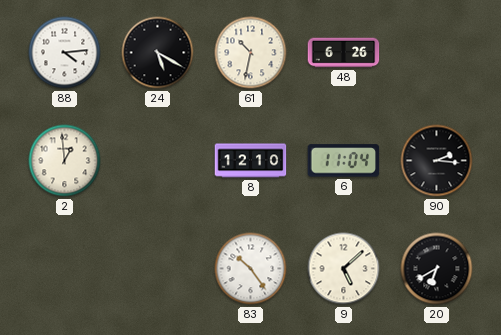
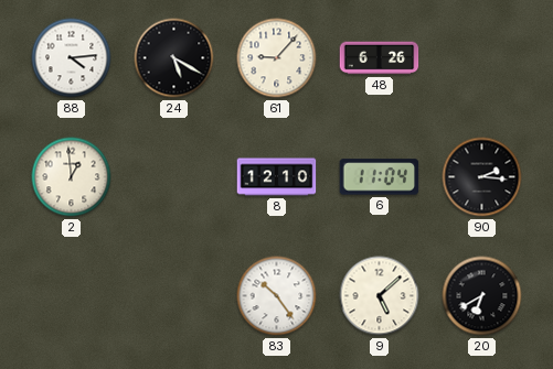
61: 10:32 -> 9:07 (277, 58)
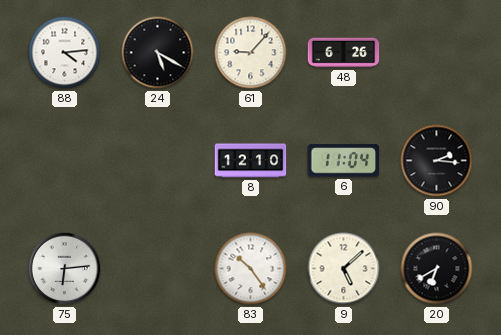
2: 12:59 -> none (72, 177)
75: none -> 6:14 (65, 269)
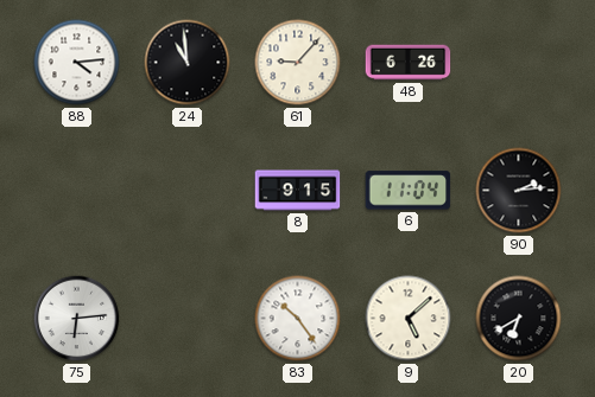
24: 5:20 -> 10:59 (188, 63)
8: 12:10 -> 9:15 (298, 191)
90: 2:16 -> 2:14 (519, 191)
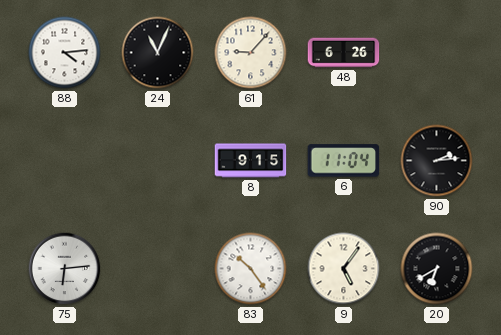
24: 10:59 -> 11:04 (158, 53)
9: 5:08 -> 5:06 (344, 269)
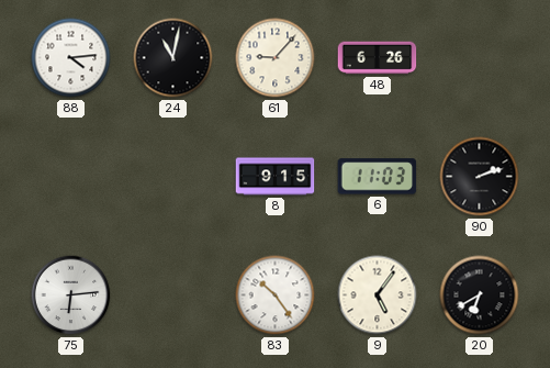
24: 11:04 -> 11:02 (173, 58)
6: 11:04 -> 11:03 (378, 177)
90: 2:14 -> 2:12 (480, 177)
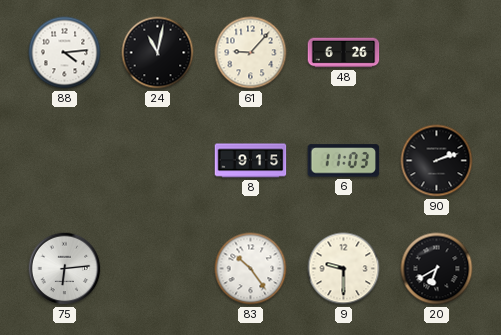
9: 5:06 -> 9:30 (344, 269)
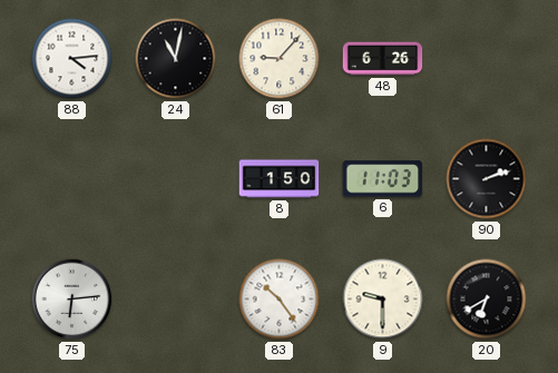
8: 9:15 -> 1:50 (280, 179)
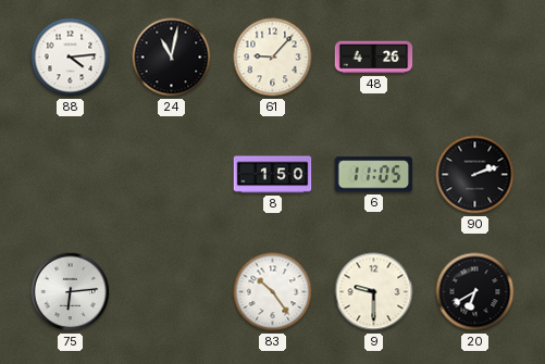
48: 6:26 -> 4:26 (374, 58)
6: 11:03 -> 11:05 (374, 175)
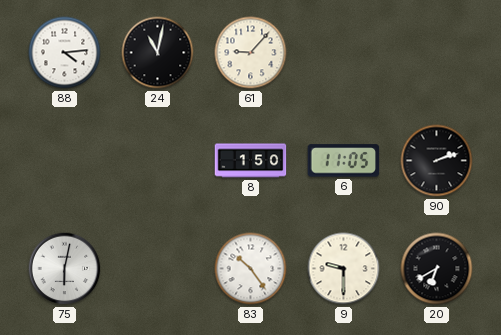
48: 4:26 -> none (374, 58)
75: 6:14 -> 6:02 (65, 269)
